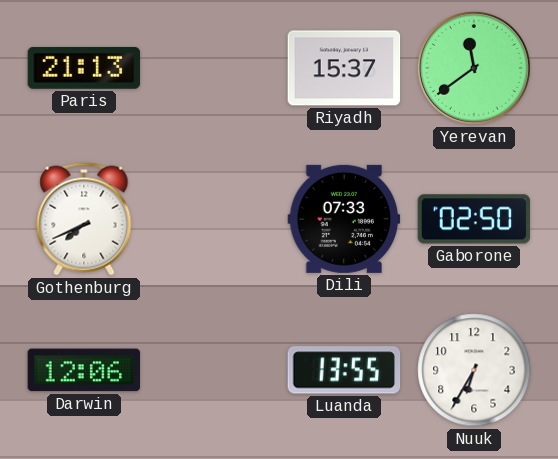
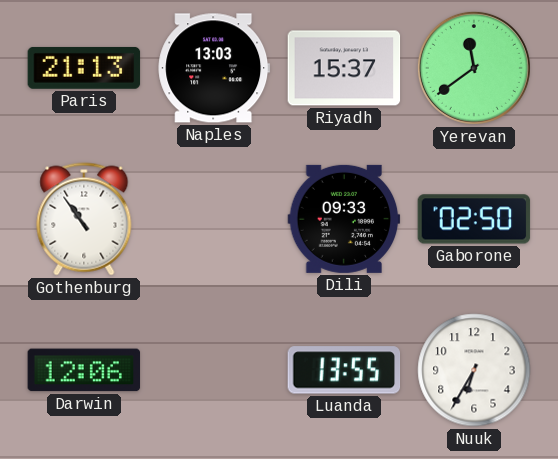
Naples: none -> 13:03 (214, 68)
Gothenburg: 7:41 -> 10:54 (84, 219)
Dili: 07:33 -> 09:33 (344, 219)
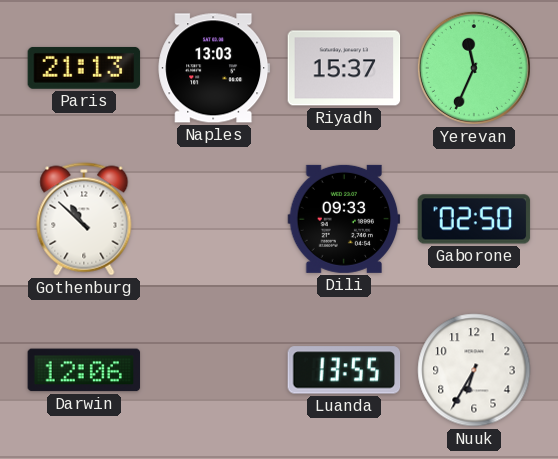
Yerevan: 11:39 -> 11:34 (474, 68)
Gothenburg: 10:54 -> 10:52 (84, 219)
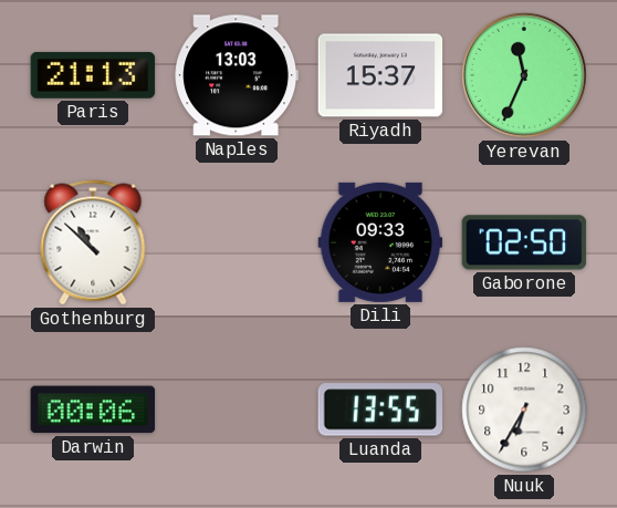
Darwin: 12:06 -> 00:06 (93, 409)
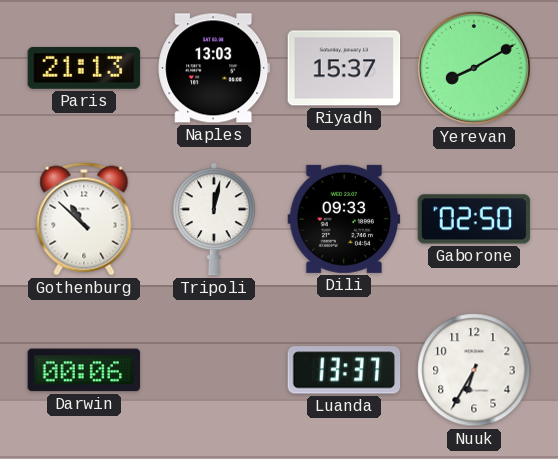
Yerevan: 11:34 -> 8:10 (474, 68)
Tripoli: none -> 12:02 (215, 219)
Luanda: 13:55 -> 13:37 (344, 370)
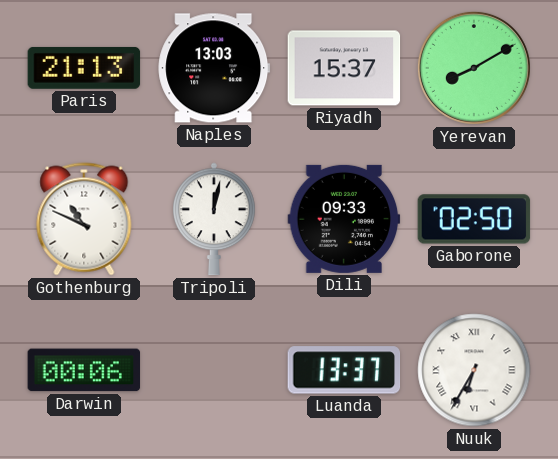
Gothenburg: 10:52 -> 10:49 (84, 219)
Nuuk numerals: Arabic -> Roman (474, 370)
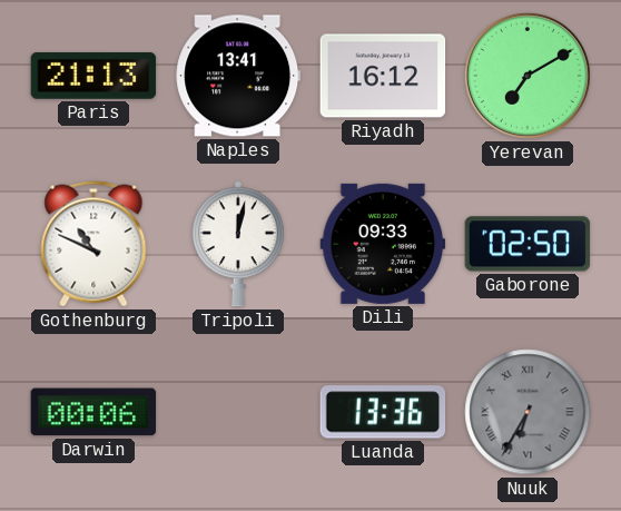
Naples: 13:03 -> 13:41 (238, 76)
Riyadh: 15:37 -> 16:12 (383, 76)
Yerevan: 8:10 -> 7:10 (528, 76)
Luanda: 13:37 -> 13:36 (383, 412)
Nuuk dial: white -> grey (528, 412)
